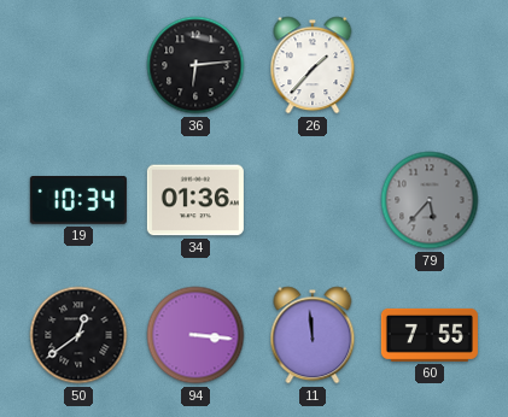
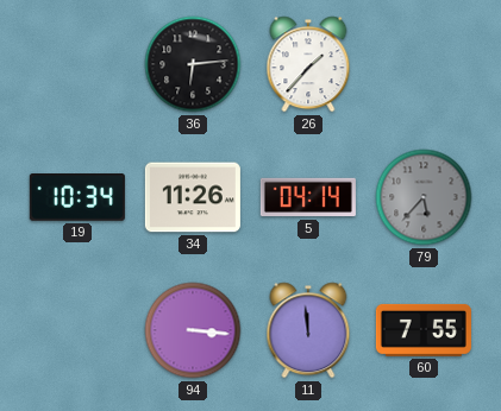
34: 01:36 -> 11:26 (193, 197)
5: none -> 04:14 (308, 197)
50: 12:39 -> none (78, 335)
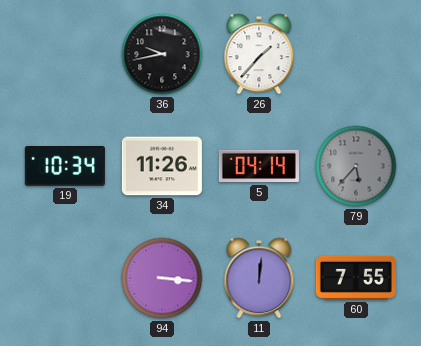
36: 6:14 -> 9:43 (162, 54)
11: 11:59 -> 12:01 (259, 278)
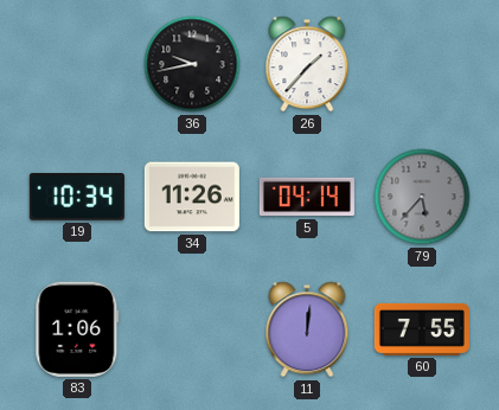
83: none -> 1:06 (77, 329)
94: 3:16 -> none (162, 278)
